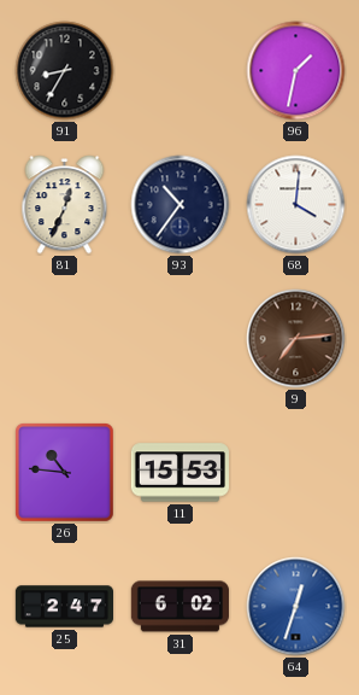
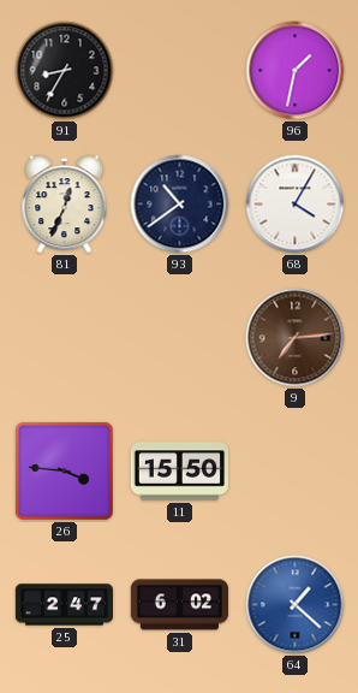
93: 10:36 -> 10:39 (180, 205)
68: 4:01 -> 4:05 (296, 205)
26: 10:46 -> 3:46 (65, 472)
11: 15:53 -> 15:50 (179, 472)
64: 12:33 -> 1:22 (296, 605)
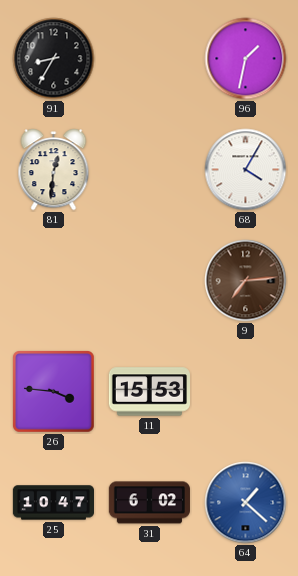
81: 12:34 -> 12:31 (54, 170)
93: 10:39 -> none (180, 205)
11: 15:50 -> 15:53 (149, 392)
25: 2:47 -> 10:47 (53, 503)
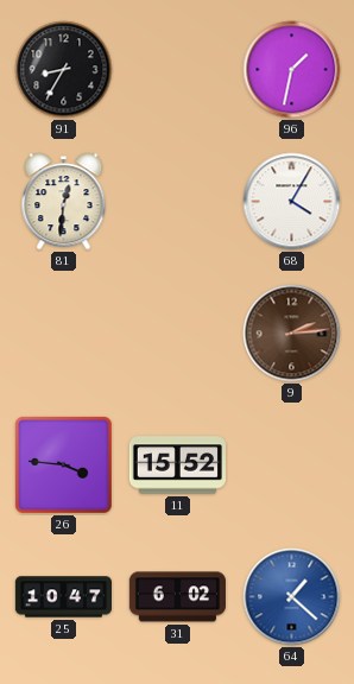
9: 7:14 -> 2:14 (292, 334)
11: 15:53 -> 15:52 (177, 465)
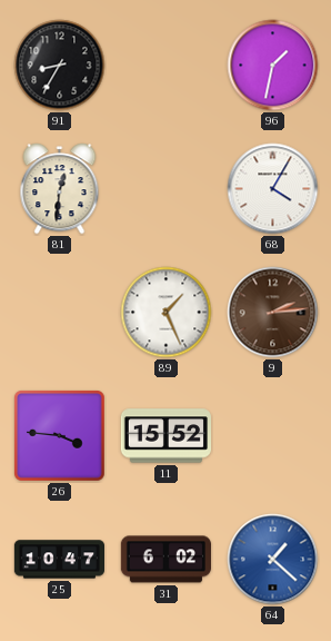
89: none -> 1:26 (167, 313)
